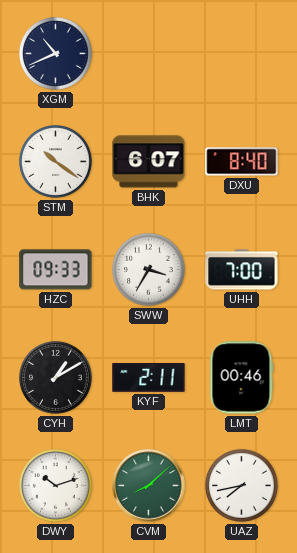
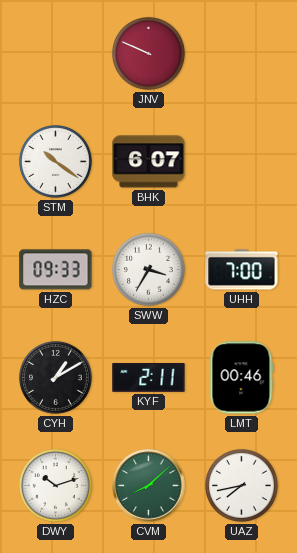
XGM: 10:41 -> none (55, 53)
JNV: none -> 9:49 (148, 53)
DXU: 8:40 -> none (242, 162)
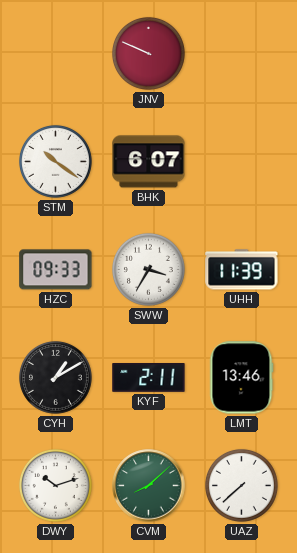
UHH: 7:00 -> 11:39 (242, 270)
LMT: 00:46 -> 13:46 (241, 378)
UAZ: 7:43 -> 7:38 (241, 485)
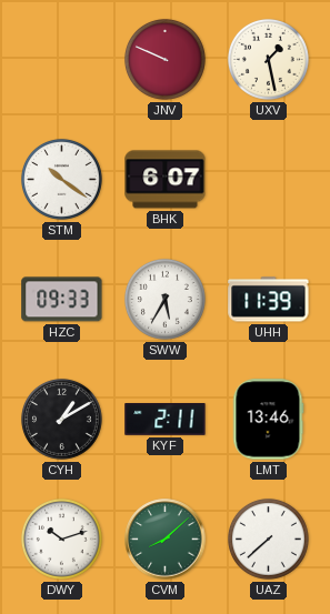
UXV: none -> 1:28 (268, 59)
SWW: 3:35 -> 5:35 (164, 299)
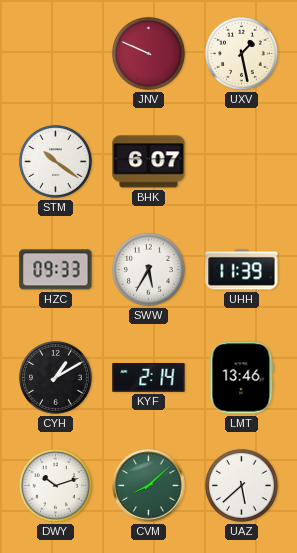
KYF: 2:11 -> 2:14 (149, 378)
UAZ: 7:38 -> 5:38 (241, 485)
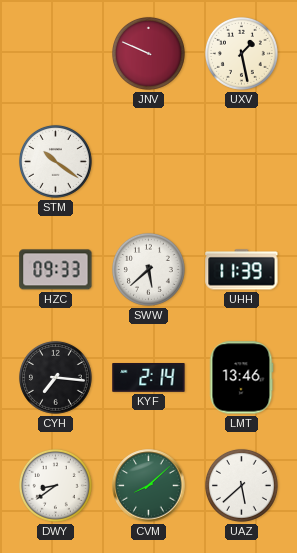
BHK: 6:07 -> none (149, 162)
SWW: 5:35 -> 5:38 (148, 269)
CYH: 1:10 -> 7:16 (55, 377)
DWY: 10:12 -> 8:39 (55, 485)
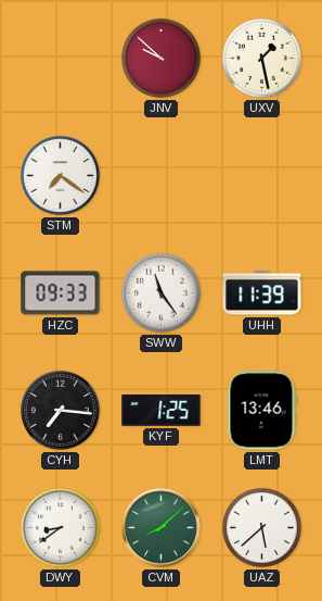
JNV: 9:49 -> 9:52 (160, 58)
STM: 10:21 -> 7:21 (60, 175)
SWW: 5:38 -> 11:24 (160, 292)
KYF: 2:14 -> 1:25 (162, 411)
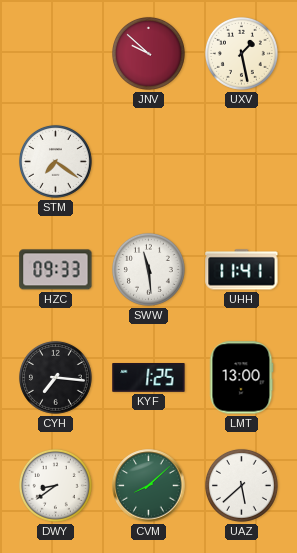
SWW: 11:24 -> 11:29 (148, 269)
UHH: 11:39 -> 11:41 (242, 270)
LMT: 13:46 -> 13:00 (241, 378)
